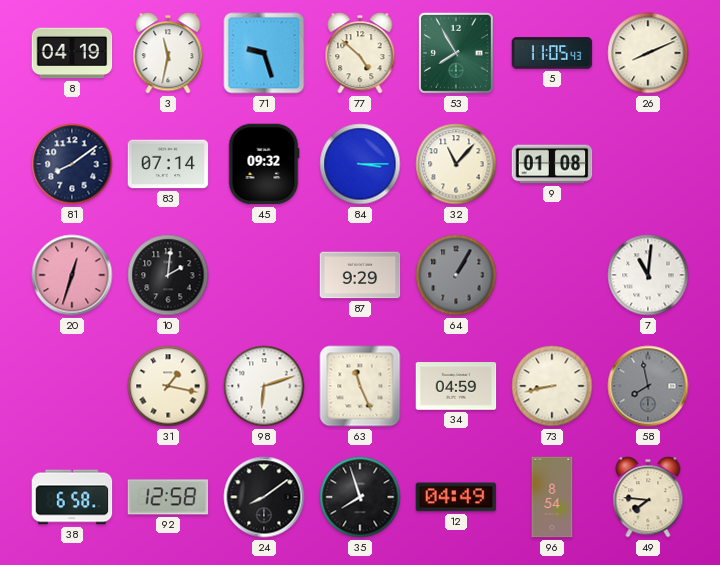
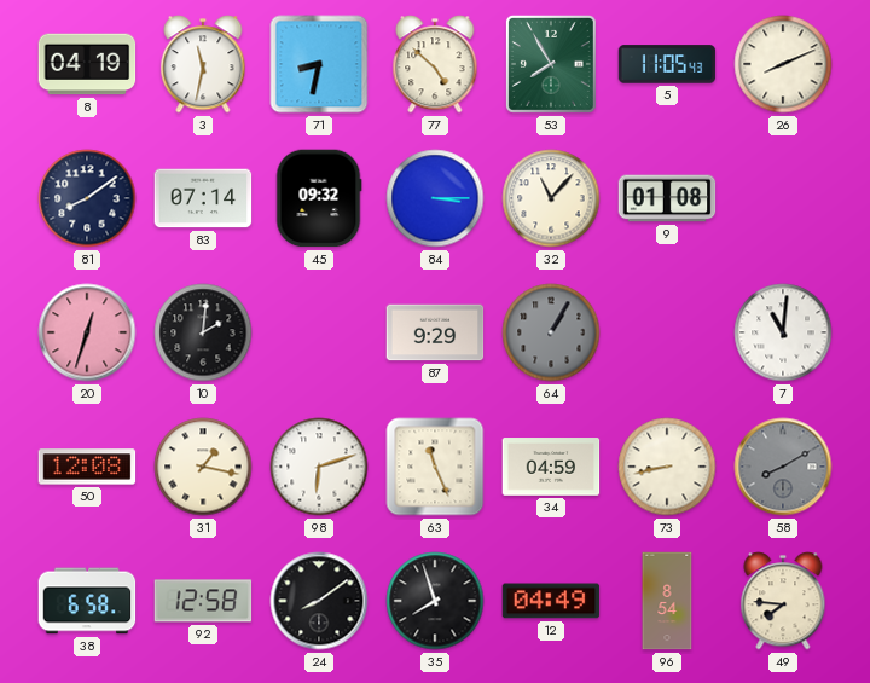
71: 9:27 -> 8:32 (319, 64)
50: none -> 12:08 (87, 467)
58: 7:58 -> 8:10 (783, 467)
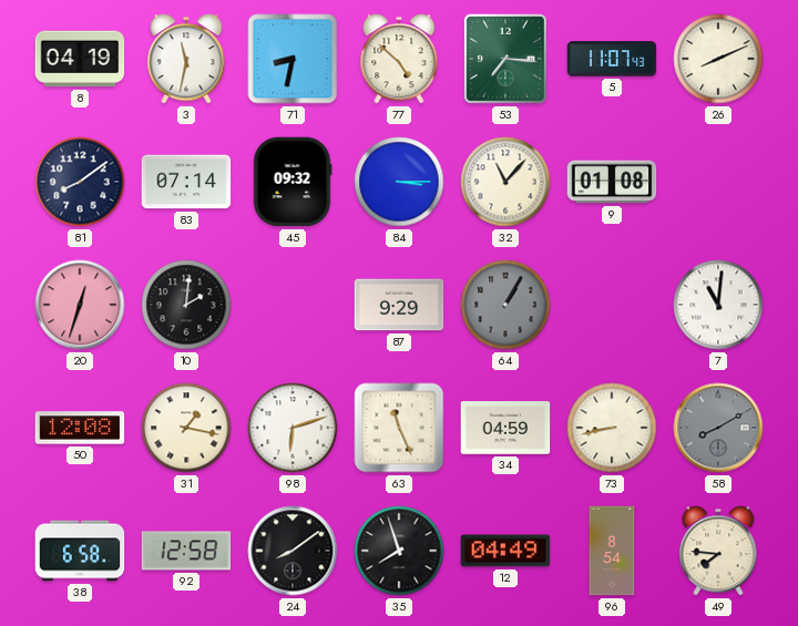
53: 7:55 -> 7:16 (505, 59)
5: 11:05 -> 11:07 (612, 59)
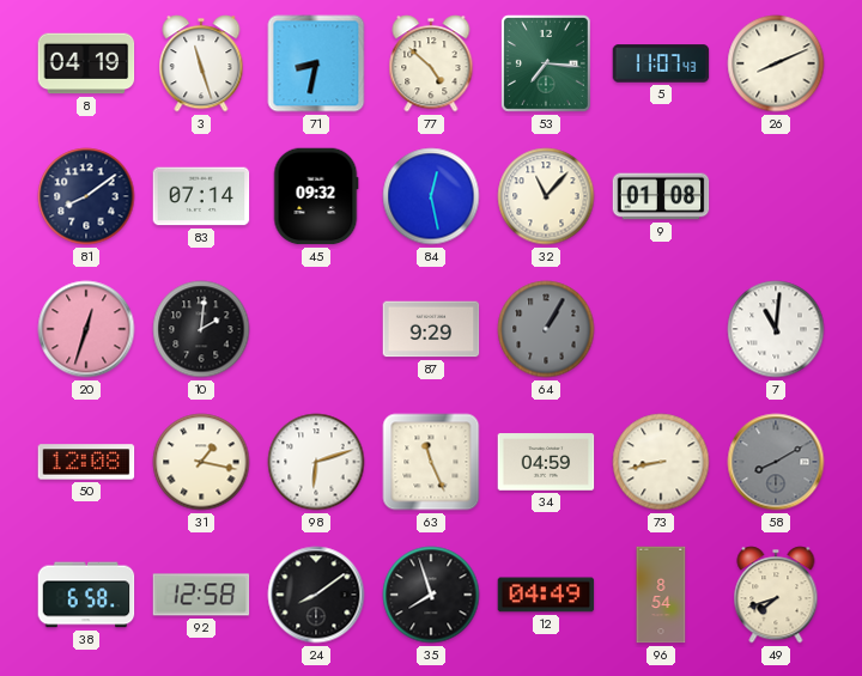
3: 11:32 -> 11:27 (201, 63)
84: 3:15 -> 12:28 (431, 196)
49: 7:46 -> 7:42 (776, 595)
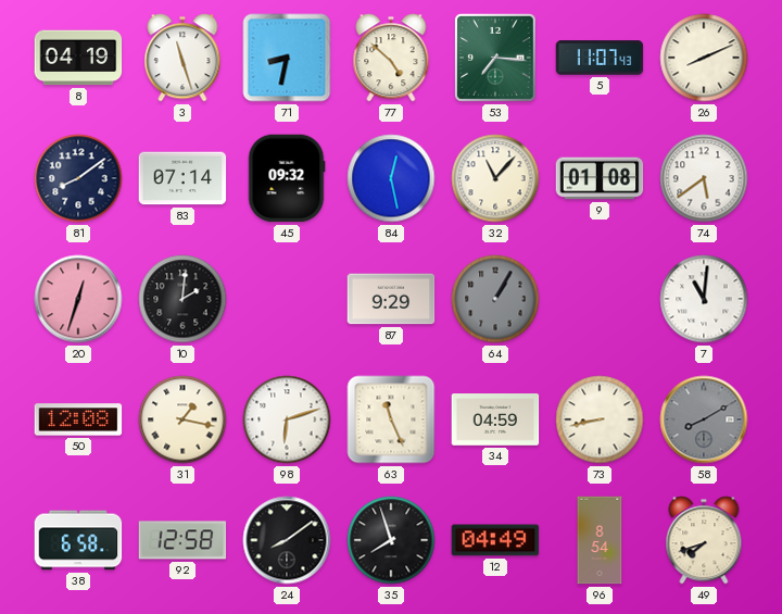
74: none -> 5:39 (704, 178)
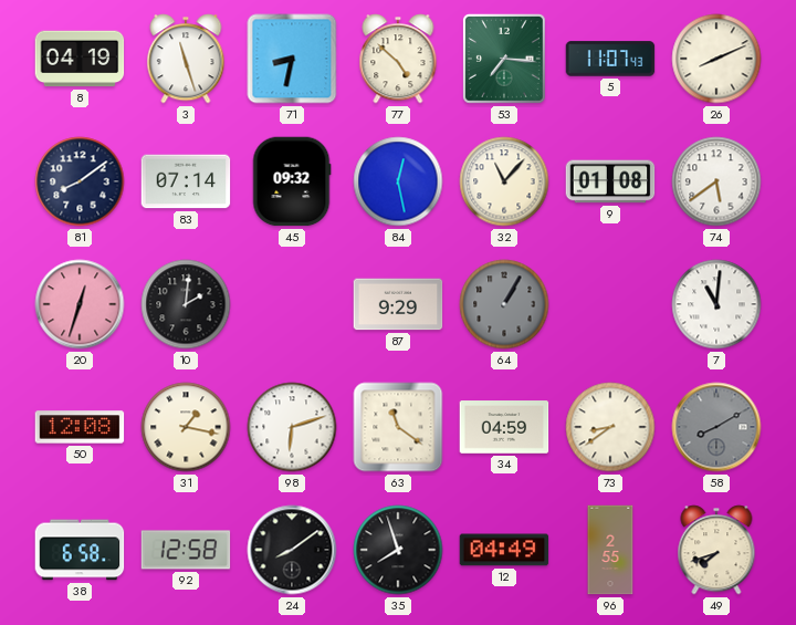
63: 11:26 -> 11:21 (398, 427)
73: 8:43 -> 8:39 (610, 427)
96: 8:54 -> 2:55 (610, 550)
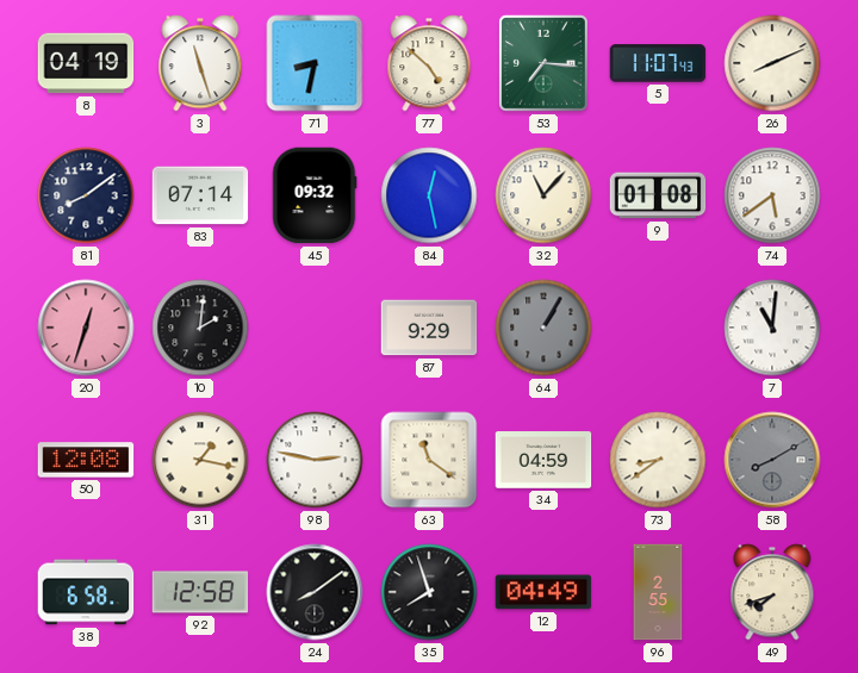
98: 6:12 -> 2:47 (315, 460)
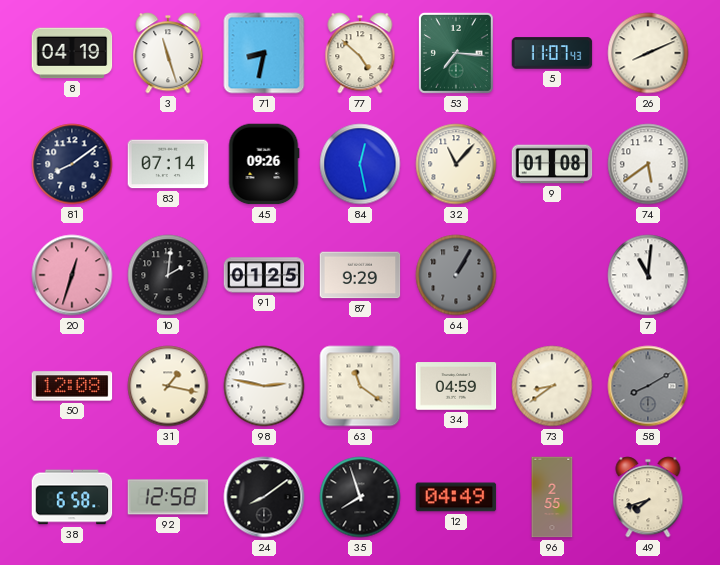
45: 09:32 -> 09:26 (264, 164)
91: none -> 01:25 (264, 275)
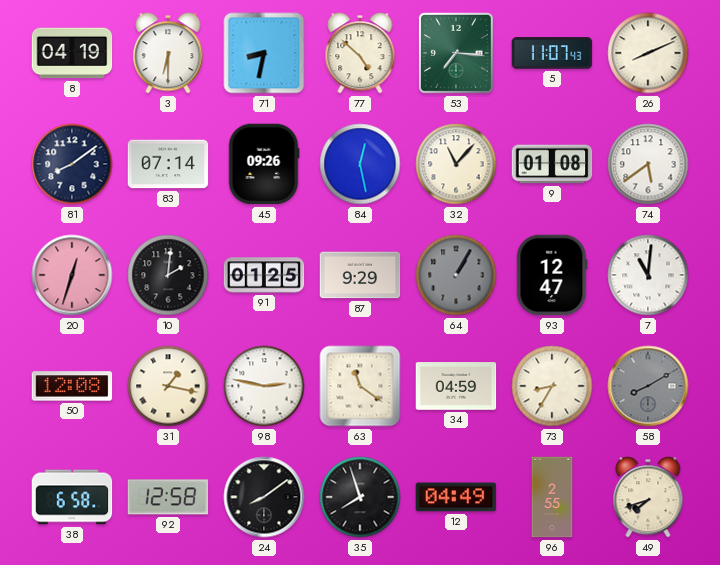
3: 11:27 -> 6:30 (168, 53)
93: none -> 12:47 (552, 275)
73: 8:39 -> 8:35 (552, 386)
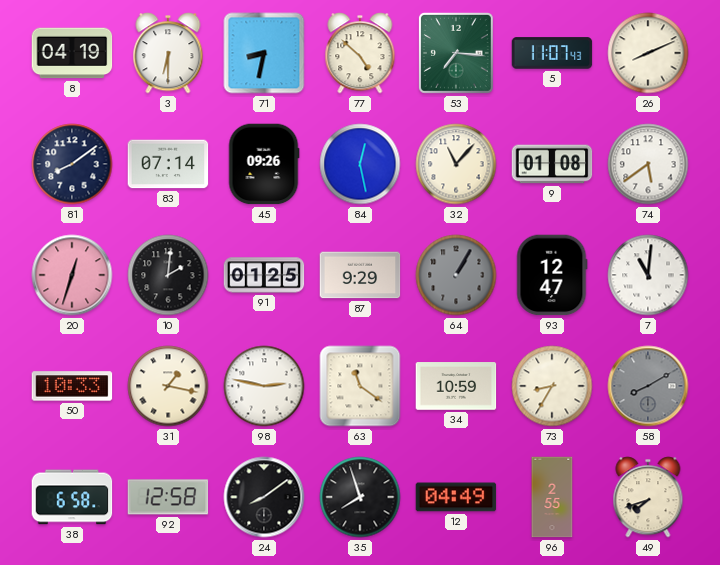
50: 12:08 -> 10:33 (72, 386)
34: 04:59 -> 10:59 (456, 386)
